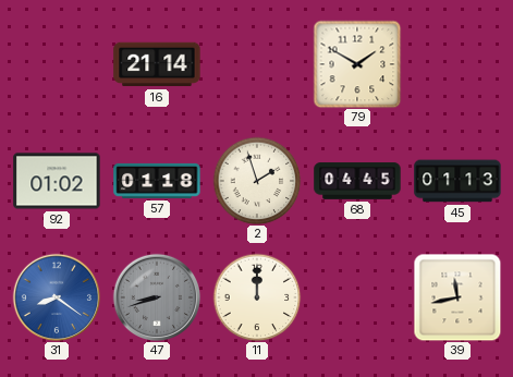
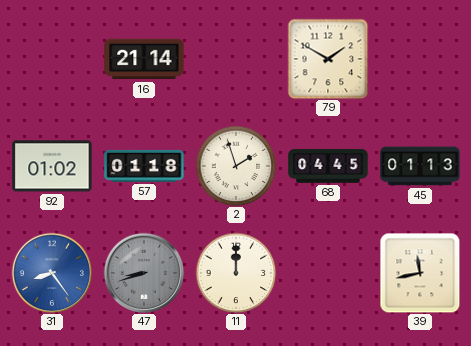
31: 8:21 -> 8:24 (52, 273)
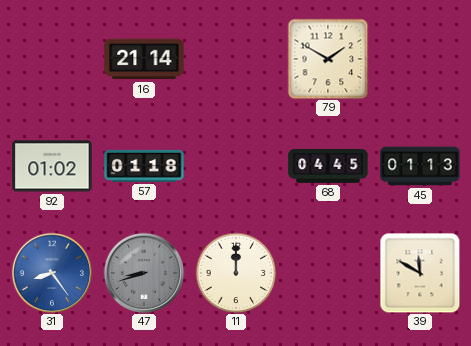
2: 1:57 -> none (236, 166)
39: 11:43 -> 11:50 (420, 273)
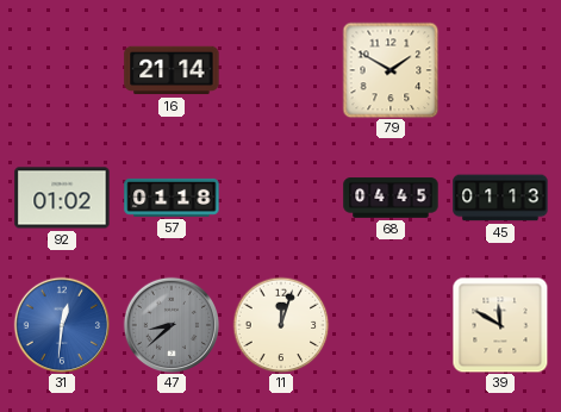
31: 8:24 -> 12:31 (62, 325)
47: 8:42 -> 8:38 (172, 325)
11: 12:00 -> 12:03 (281, 325)
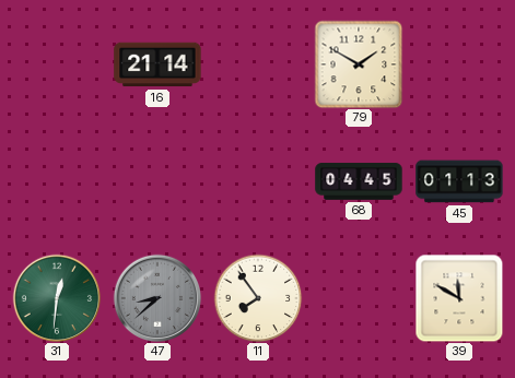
92: 01:02 -> none (62, 198)
57: 01:18 -> none (172, 198)
31 dial: blue -> green (57, 298)
11: 12:03 -> 7:54 (258, 298)
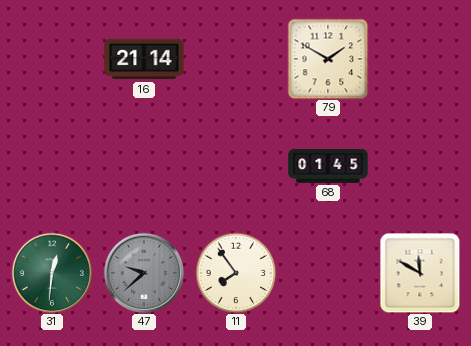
68: 04:45 -> 01:45 (328, 166)
45: 01:13 -> none (459, 181)
47: 8:38 -> 9:38 (144, 273)
